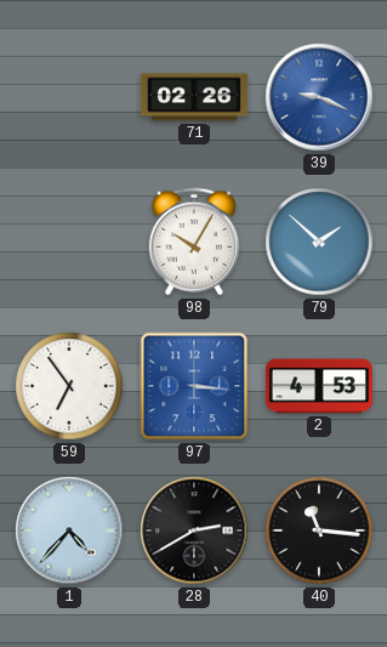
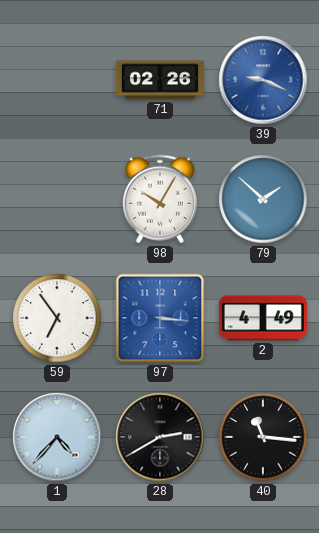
2: 4:53 -> 4:49 (263, 318)
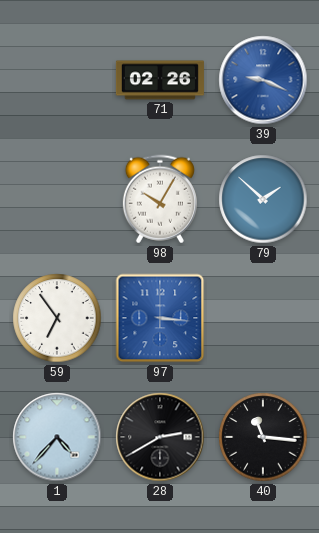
2: 4:49 -> none (263, 318)
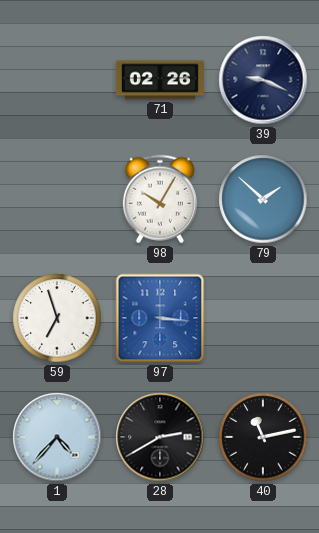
39 dial: blue -> navy (263, 80)
59: 6:54 -> 6:57 (57, 318)
40: 11:16 -> 11:13 (263, 437)
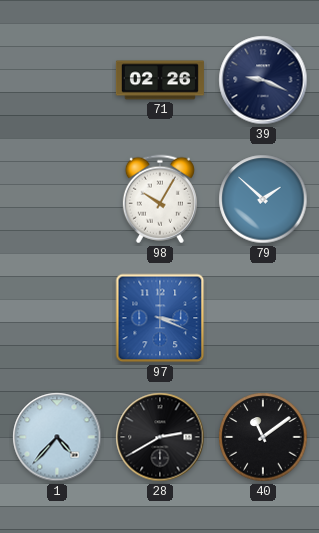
59: 6:57 -> none (57, 318)
97: 3:16 -> 3:19 (160, 318)
40: 11:13 -> 11:09 (263, 437)
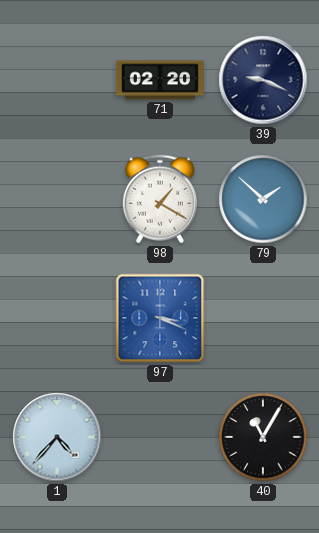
71: 02:26 -> 02:20 (160, 80)
98: 10:05 -> 1:20 (160, 199)
28: 2:40 -> none (160, 437)
40: 11:09 -> 11:05 (263, 437)
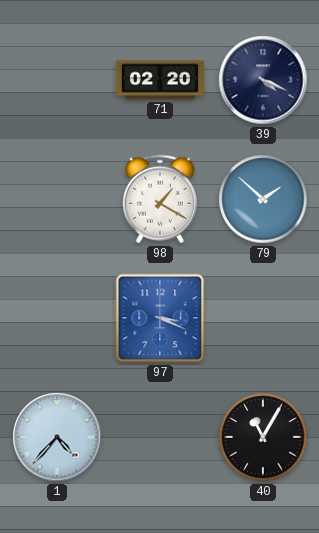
39: 9:19 -> 4:19 (263, 80)
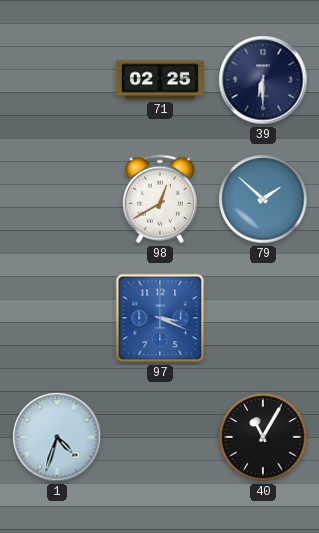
71: 02:20 -> 02:25 (160, 80)
39: 4:19 -> 6:30 (263, 80)
98: 1:20 -> 12:40 (160, 199)
1: 4:37 -> 4:33 (57, 437)
